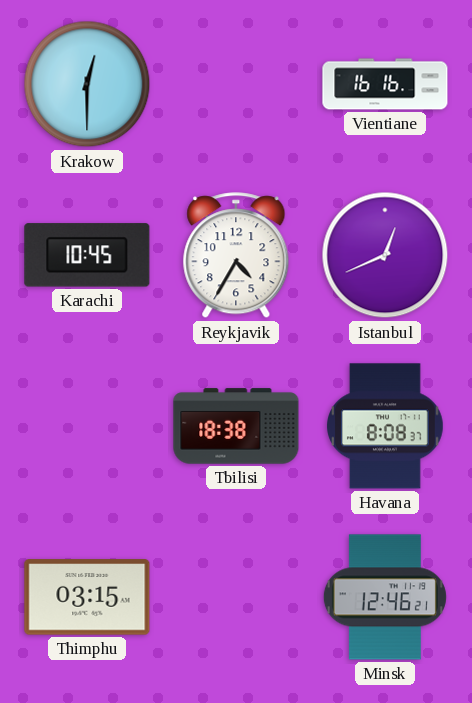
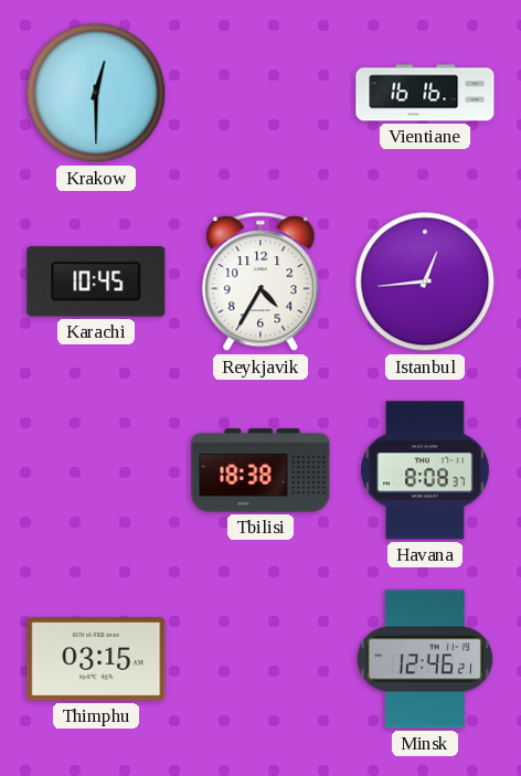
Istanbul: 12:41 -> 12:44 (425, 281)
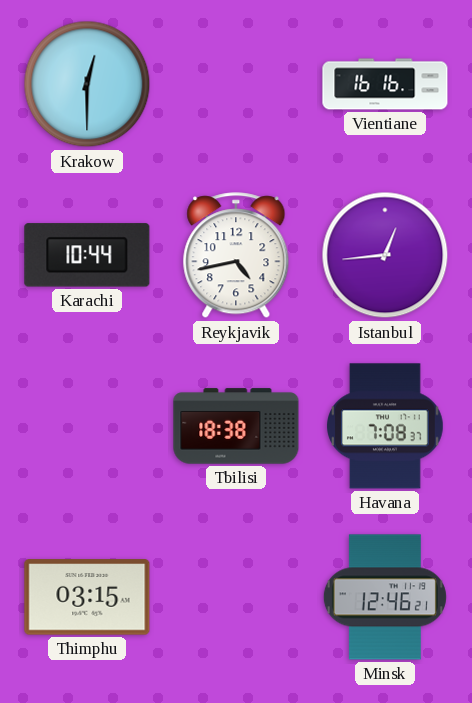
Karachi: 10:45 -> 10:44 (87, 255)
Reykjavik: 4:35 -> 4:43 (236, 256)
Havana: 8:08 -> 7:08 (386, 426)
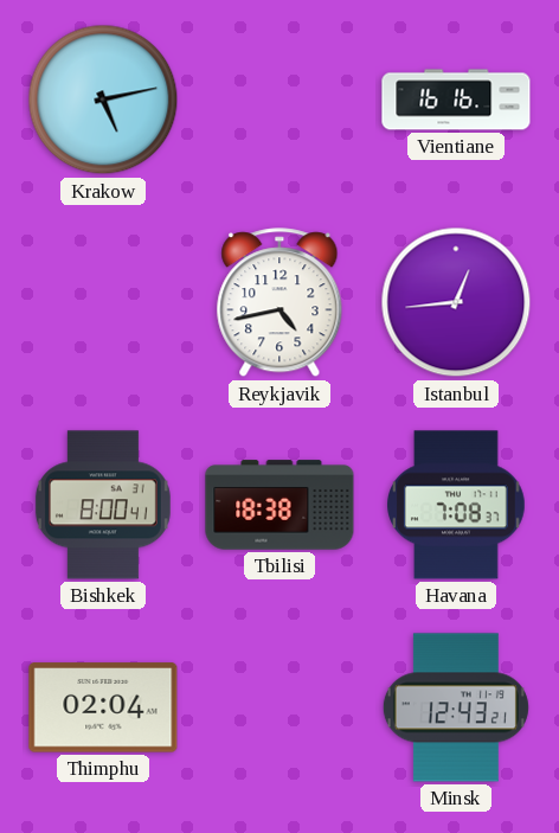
Krakow: 12:30 -> 5:13 (103, 100)
Karachi: 10:44 -> none (87, 255)
Bishkek: none -> 8:00 (103, 505)
Thimphu: 03:15 -> 02:04 (103, 707)
Minsk: 12:46 -> 12:43 (456, 707)
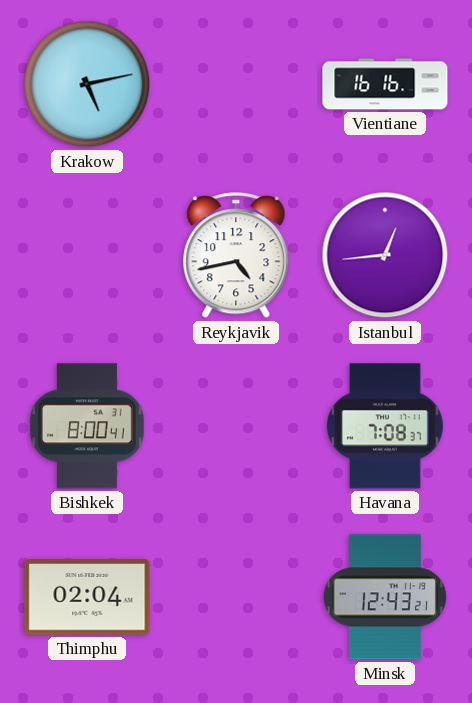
Tbilisi: 18:38 -> none (279, 505)
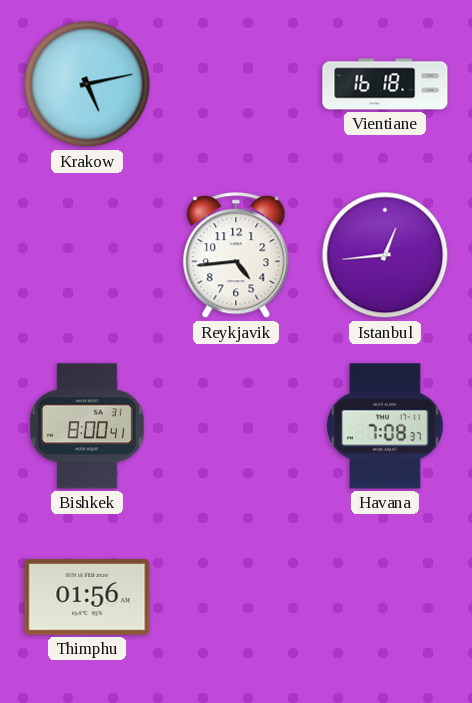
Vientiane: 16:16 -> 16:18 (385, 84)
Reykjavik: 4:43 -> 4:44 (236, 256)
Thimphu: 02:04 -> 01:56 (87, 597)
Minsk: 12:43 -> none (385, 597)
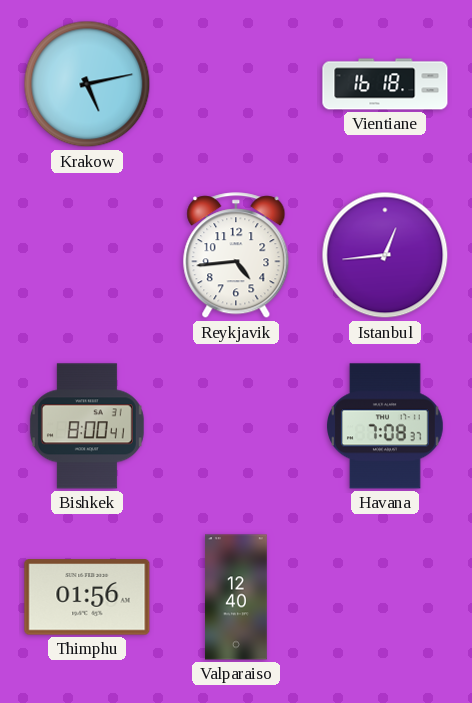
Valparaiso: none -> 12:40 (237, 597)
